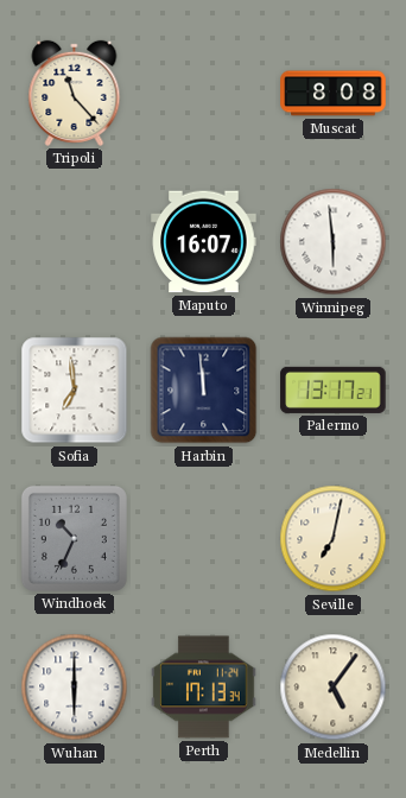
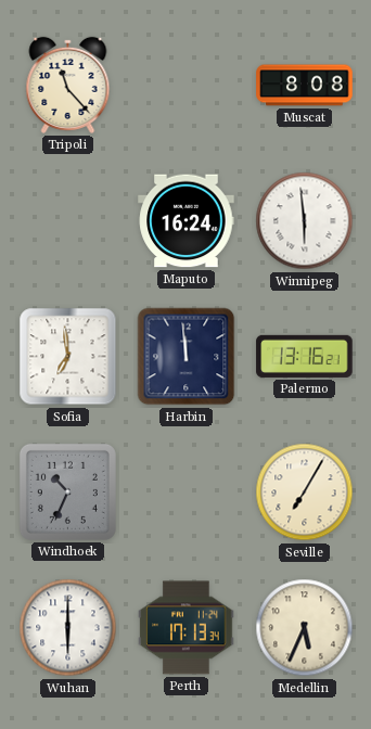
Maputo: 16:07 -> 16:24 (187, 221)
Palermo: 13:17 -> 13:16 (305, 356)
Seville: 7:02 -> 7:05 (305, 493)
Medellin: 5:06 -> 5:34 (305, 628)
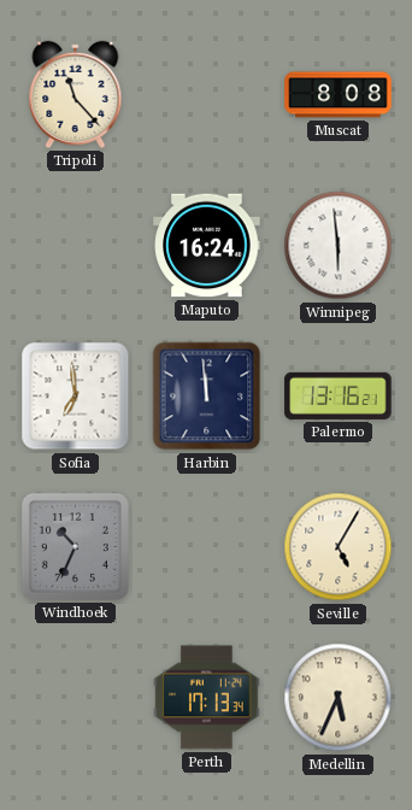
Seville: 7:05 -> 5:05 (339, 547)
Wuhan: 6:00 -> none (68, 628)
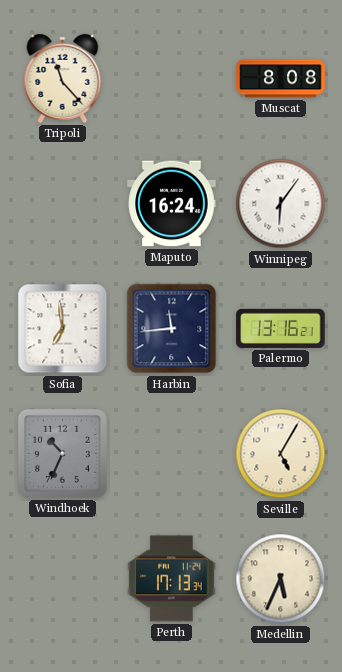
Winnipeg: 5:59 -> 6:06 (281, 204)
Harbin: 11:59 -> 11:44 (172, 329)
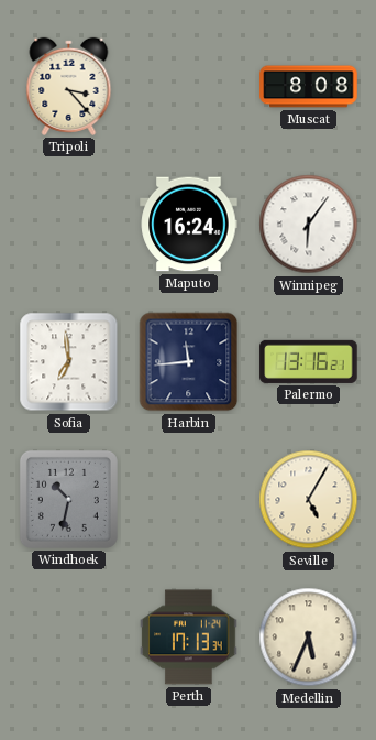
Tripoli: 11:23 -> 3:23 (69, 86)
Windhoek: 10:34 -> 10:32 (68, 499)
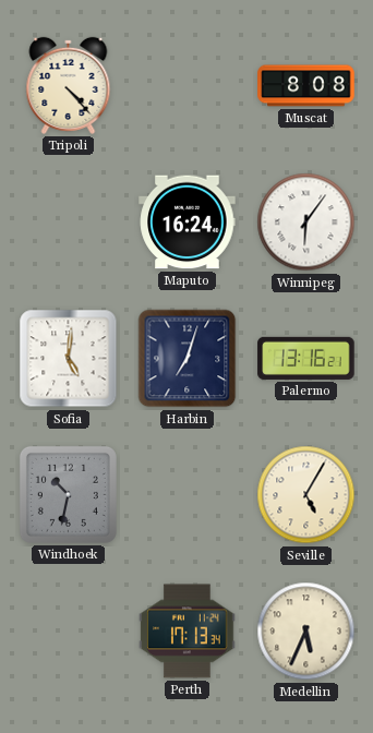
Tripoli: 3:23 -> 4:23 (69, 85)
Sofia: 6:59 -> 5:01 (69, 359)
Harbin: 11:44 -> 7:03 (188, 359)
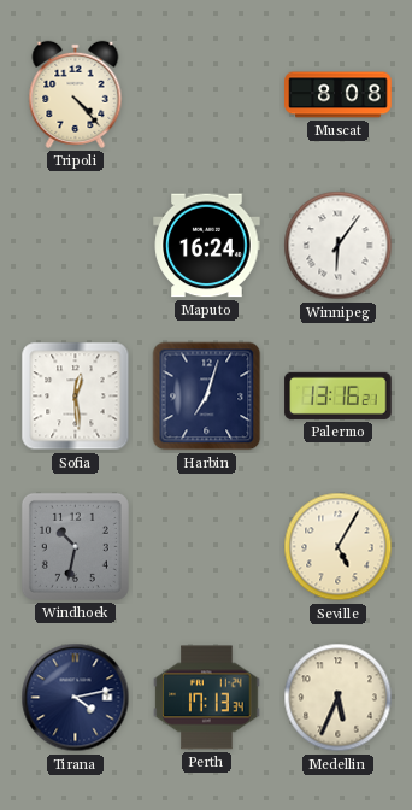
Sofia: 5:01 -> 12:29 (76, 397)
Tirana: none -> 4:13 (76, 698)
